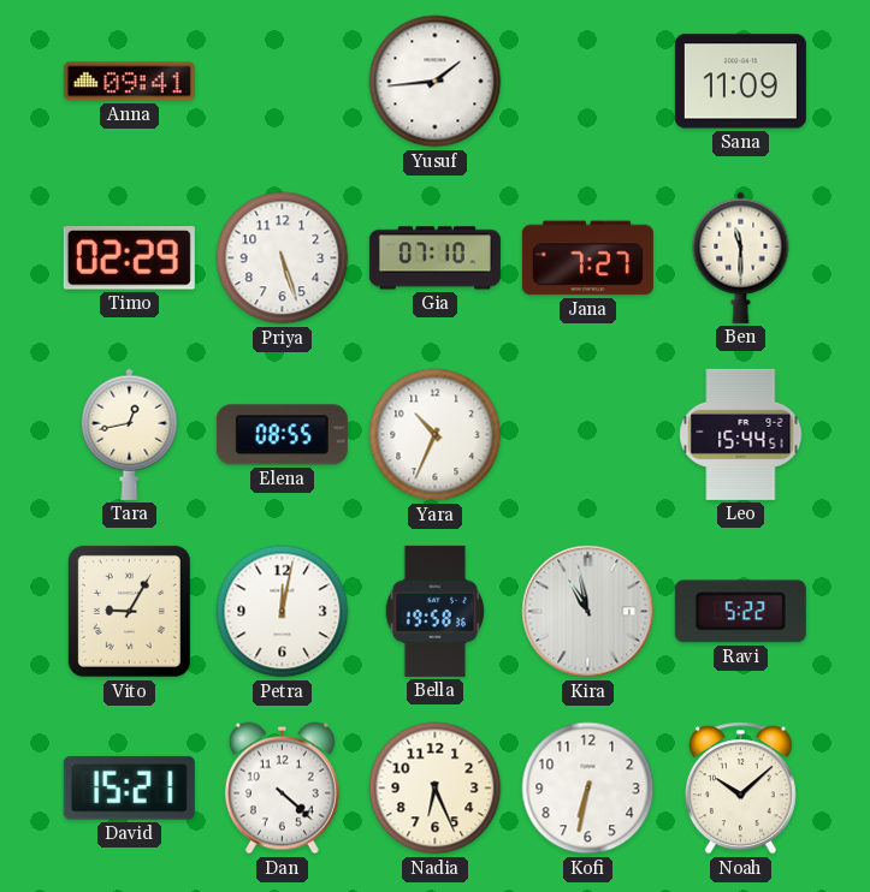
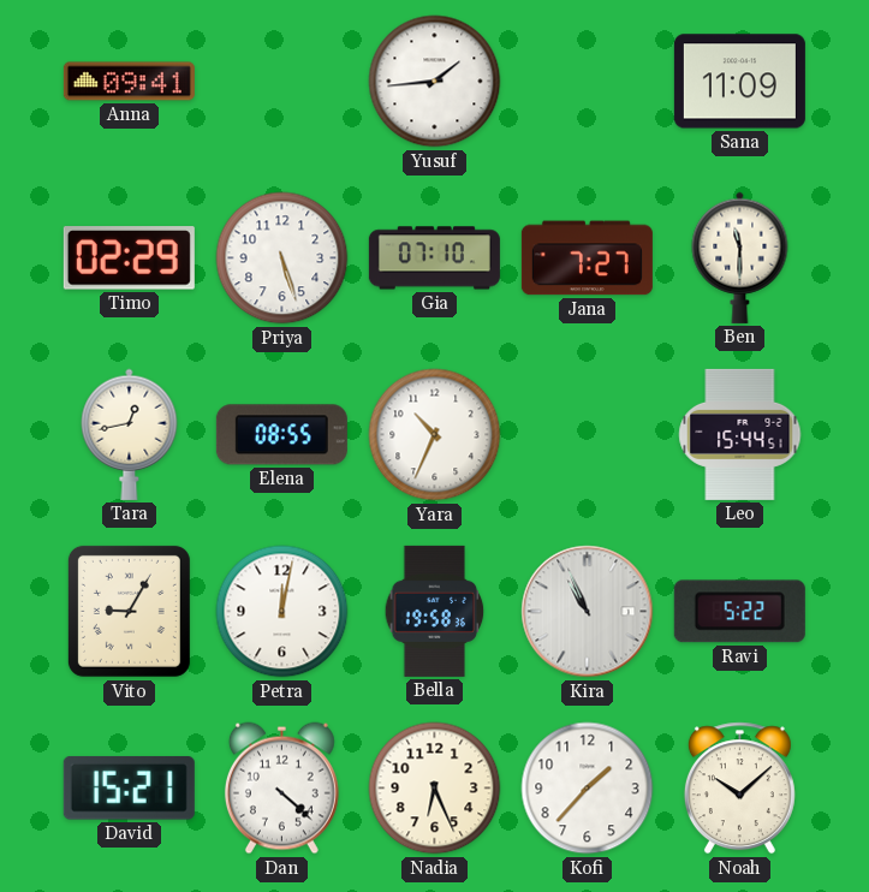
Kira: 10:58 -> 10:56 (588, 612)
Kofi: 6:32 -> 1:37 (588, 789)
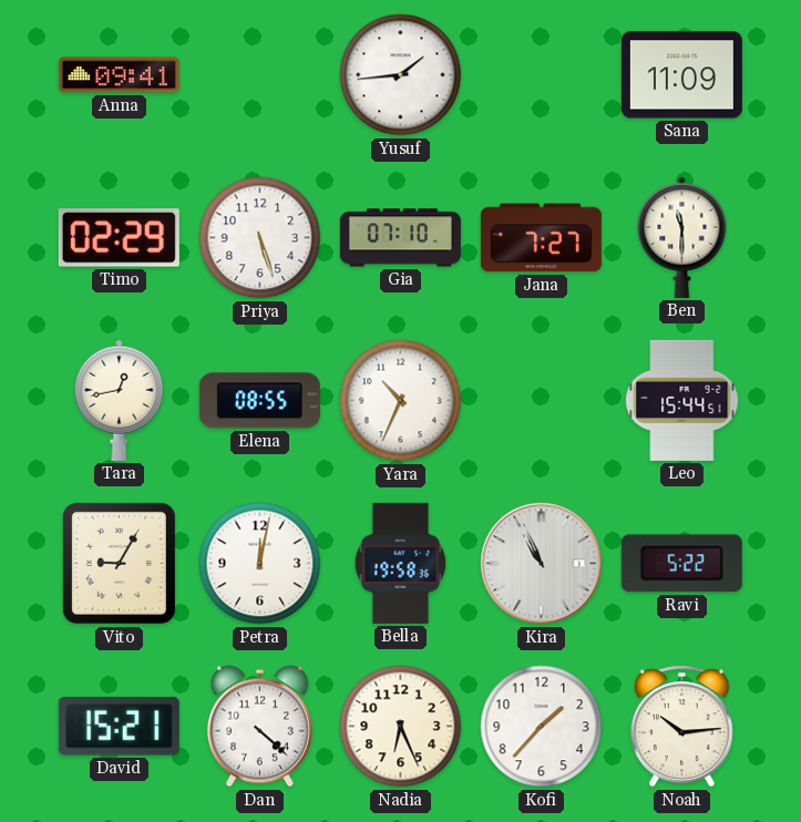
Noah: 10:08 -> 10:14 (681, 727)
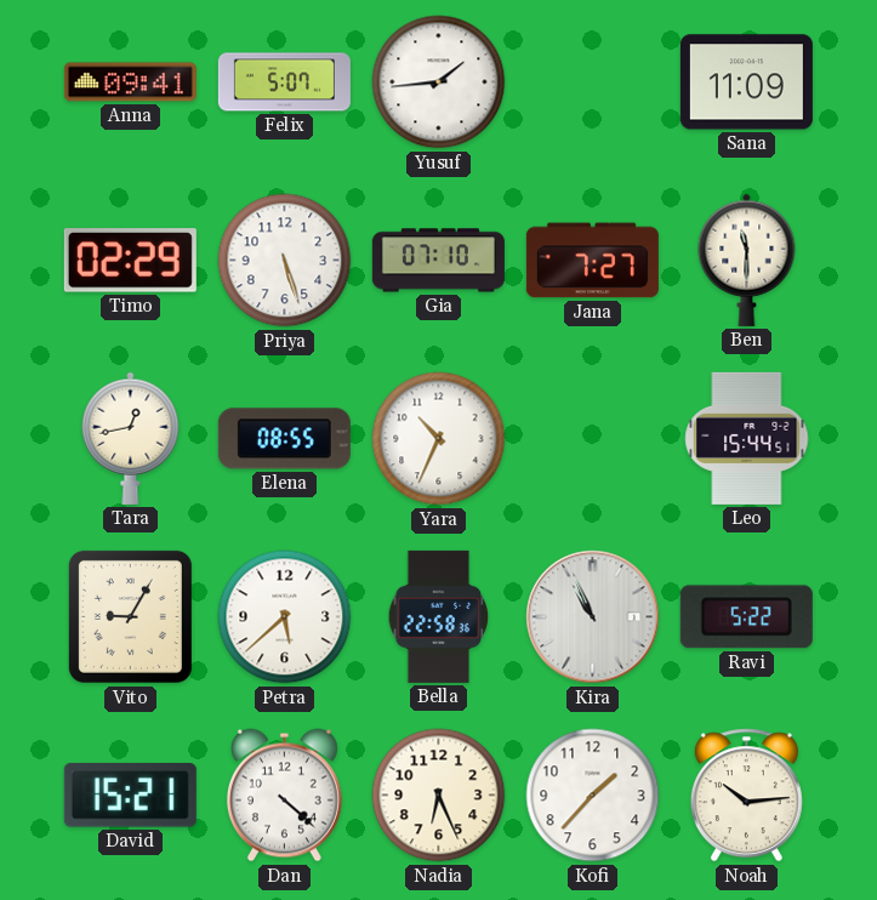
Felix: none -> 5:07 (284, 82)
Petra: 12:02 -> 5:38 (285, 617)
Bella: 19:58 -> 22:58 (439, 616)
